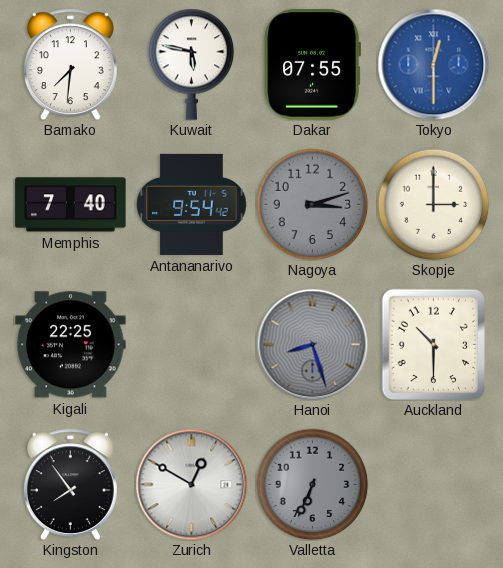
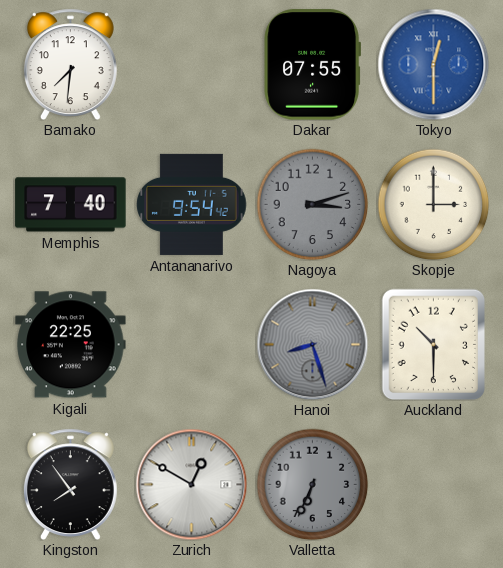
Kuwait: 5:47 -> none (192, 64)
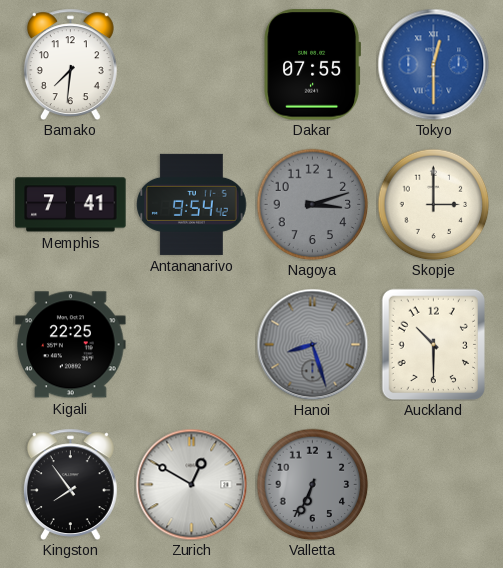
Memphis: 7:40 -> 7:41 (71, 205)
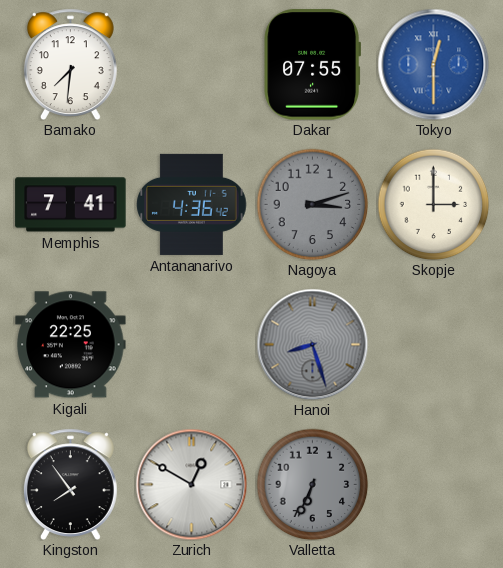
Antananarivo: 9:54 -> 4:36 (192, 204)
Auckland: 10:30 -> none (434, 344)
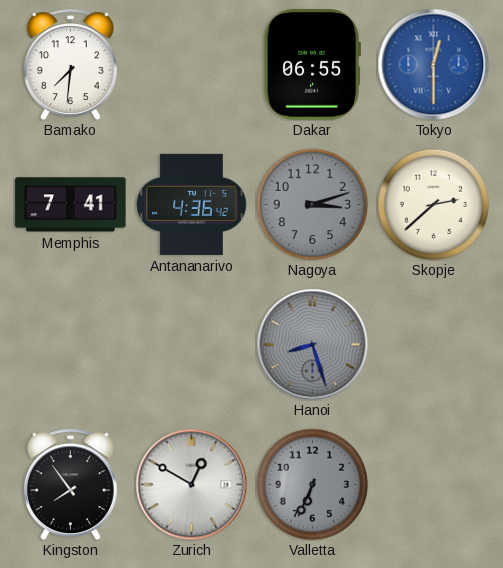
Dakar: 07:55 -> 06:55 (313, 65)
Skopje: 3:00 -> 2:38 (433, 204)
Kigali: 22:25 -> none (71, 345)
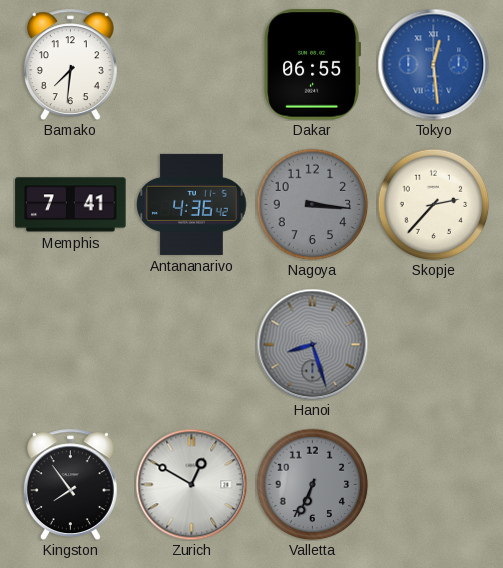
Tokyo: 12:30 -> 12:29 (433, 64)
Nagoya: 3:12 -> 3:16 (312, 204)
Skopje: 2:38 -> 2:37 (433, 204)
